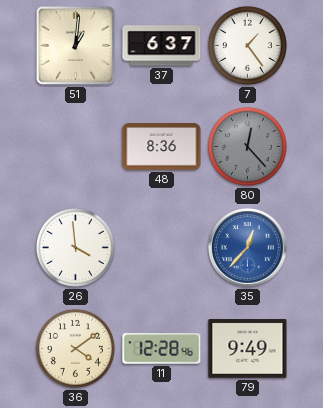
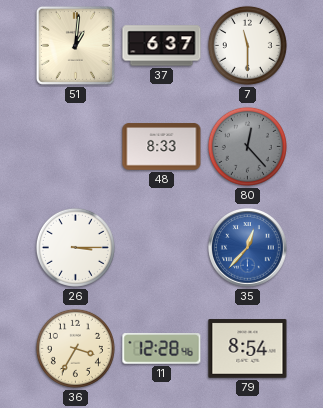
7: 1:24 -> 11:30 (247, 45)
48: 8:36 -> 8:33 (162, 147)
26: 3:59 -> 3:15 (75, 247)
36: 4:09 -> 3:35 (75, 348)
79: 9:49 -> 8:54 (248, 349)
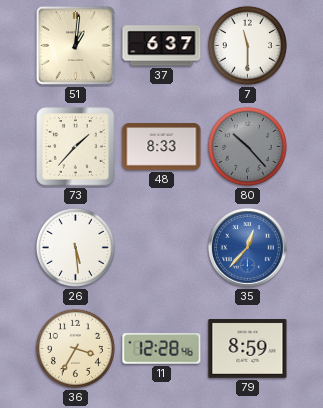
73: none -> 1:37 (76, 147)
80: 12:23 -> 10:23 (247, 146)
26: 3:15 -> 5:29 (75, 247)
79: 8:54 -> 8:59 (248, 349)
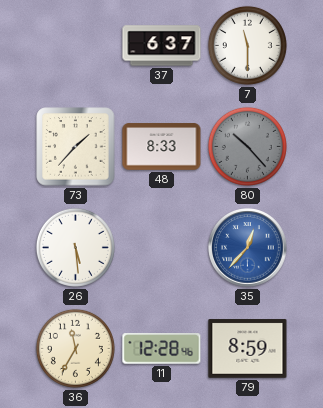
51: 1:01 -> none (75, 45)
36: 3:35 -> 11:35 (75, 348)
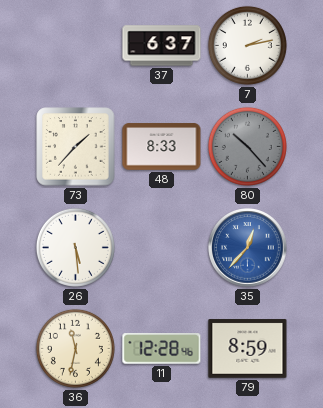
7: 11:30 -> 2:13 (247, 45)
36: 11:35 -> 11:32 (75, 348)
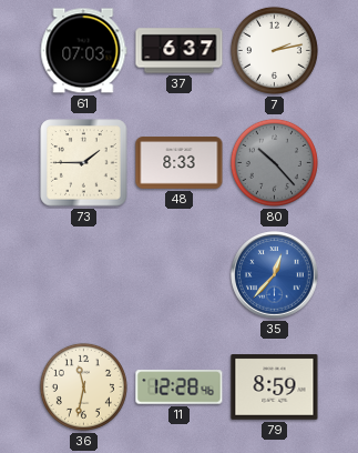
61: none -> 07:03 (83, 51)
73: 1:37 -> 1:45 (84, 163)
26: 5:29 -> none (75, 247)
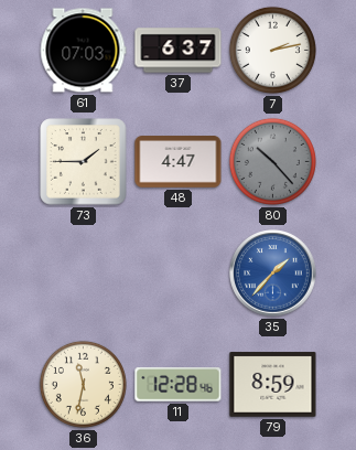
48: 8:33 -> 4:47 (179, 162)
35: 12:37 -> 1:37 (273, 274)
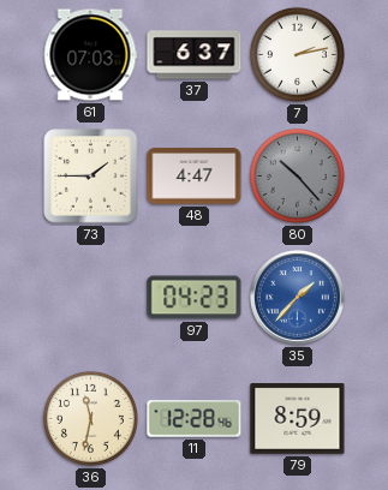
97: none -> 04:23 (195, 298)
